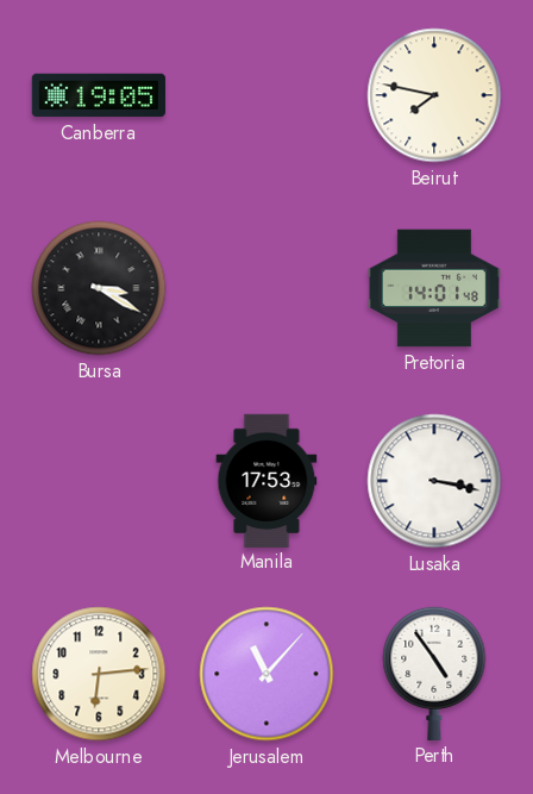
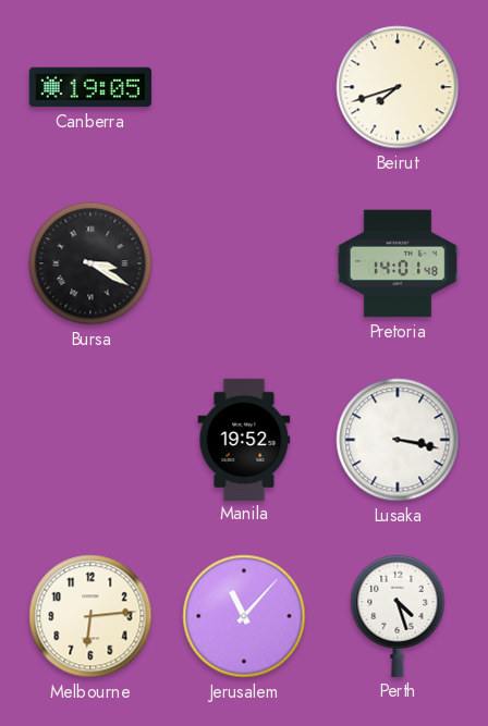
Beirut: 7:47 -> 7:42 (398, 87)
Manila: 17:53 -> 19:52 (244, 439)
Perth: 4:54 -> 4:27 (398, 615)
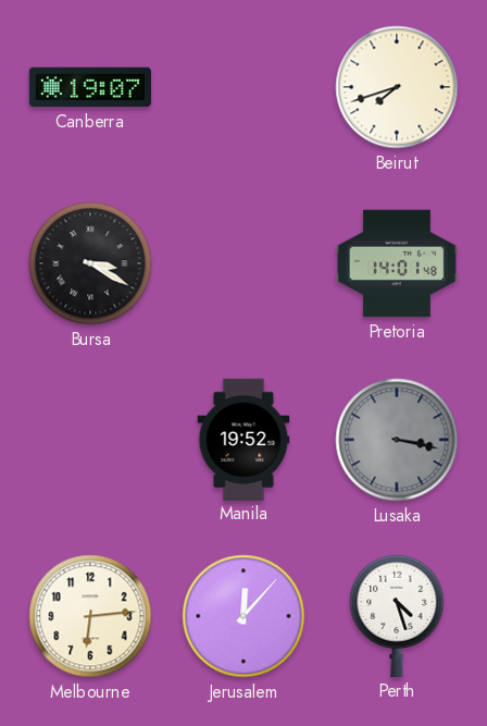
Canberra: 19:05 -> 19:07 (90, 87)
Lusaka dial: white -> grey (397, 440)
Jerusalem: 11:07 -> 12:07 (243, 616)
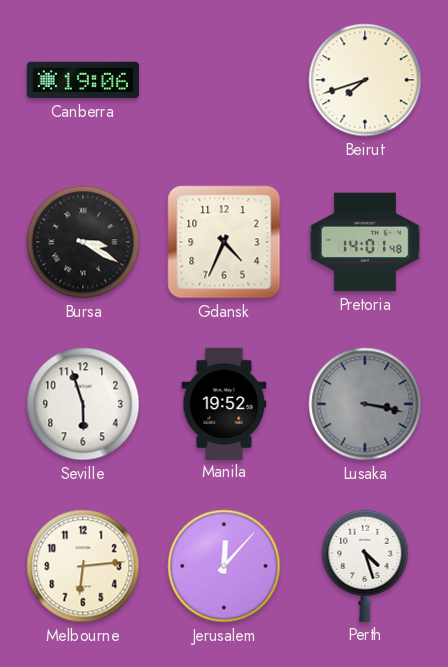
Canberra: 19:07 -> 19:06 (83, 80)
Gdansk: none -> 4:34 (224, 242)
Seville: none -> 5:57 (83, 404)
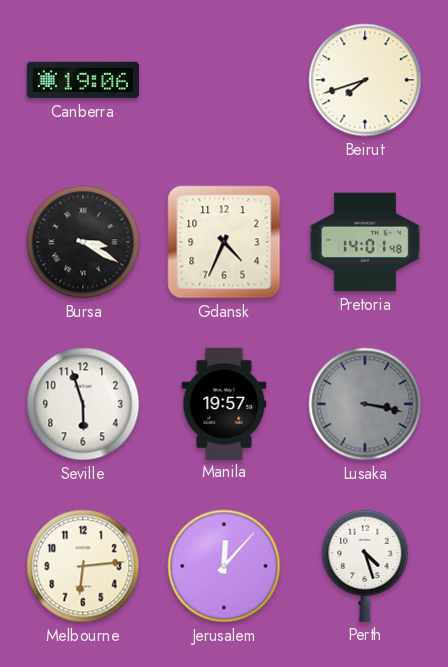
Manila: 19:52 -> 19:57 (224, 403)
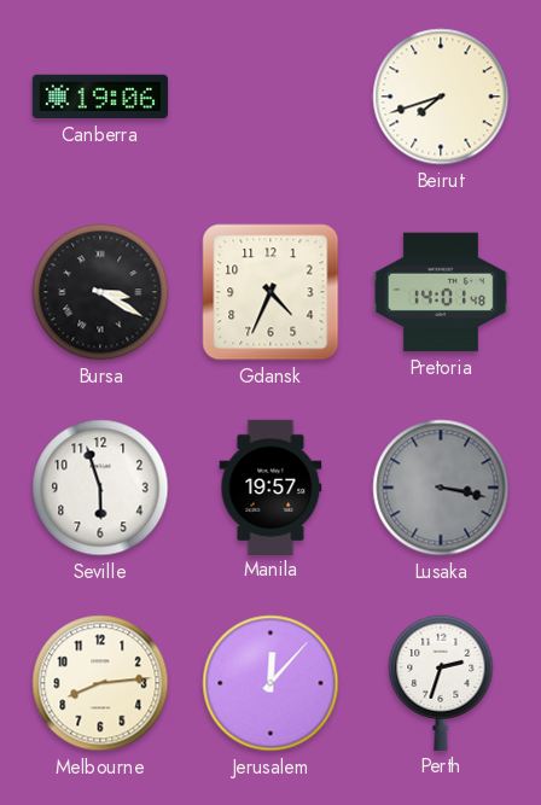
Melbourne: 6:14 -> 8:14 (100, 683)
Perth: 4:27 -> 2:33 (441, 682)
